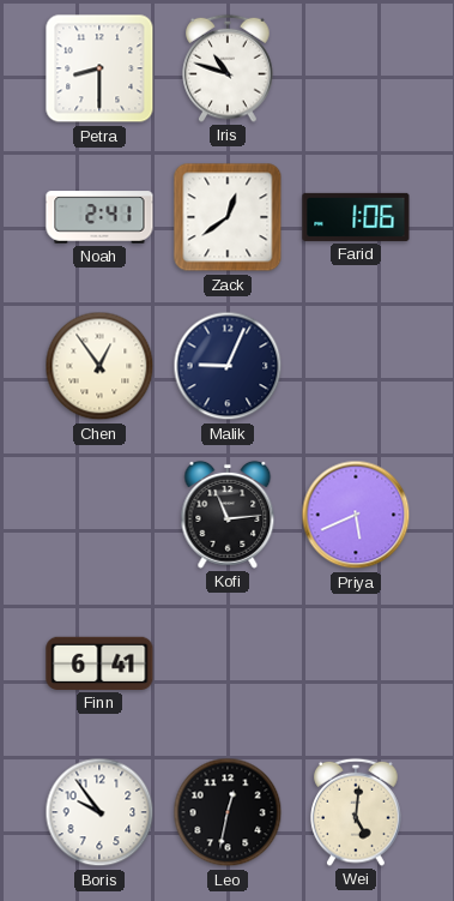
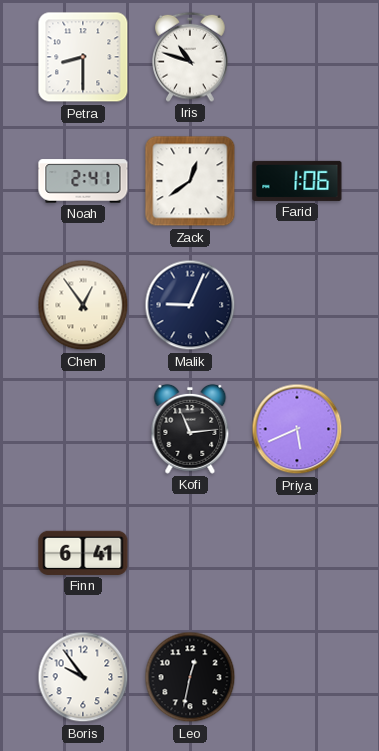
Wei: 5:01 -> none (356, 812)
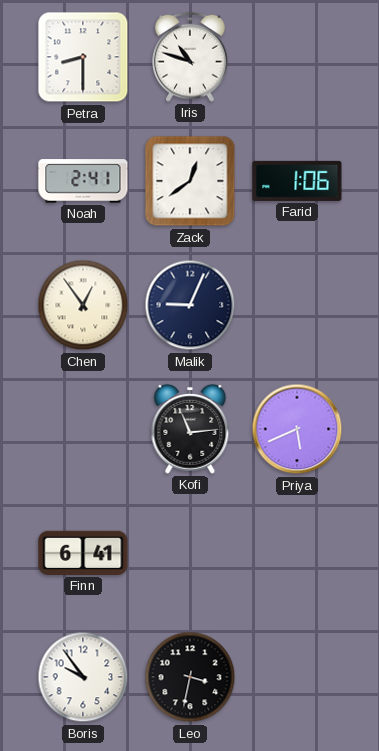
Leo: 12:32 -> 3:32 (190, 677)
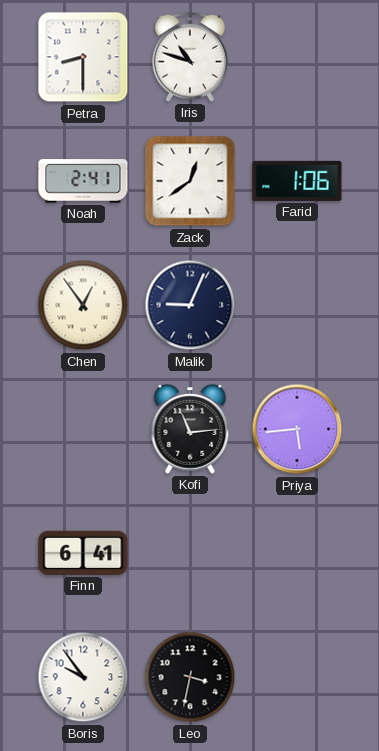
Priya: 5:41 -> 5:44 (297, 429)
